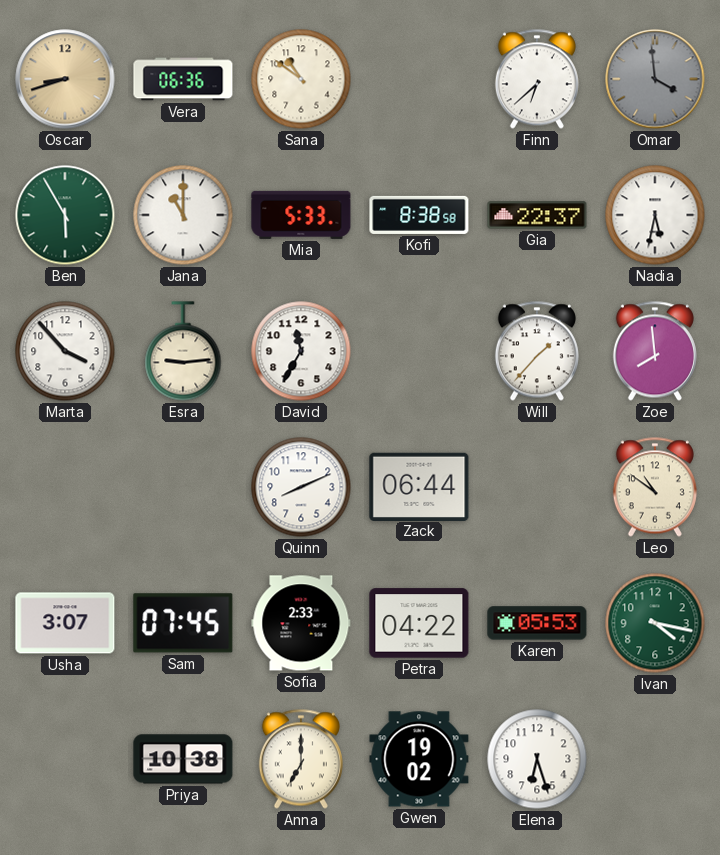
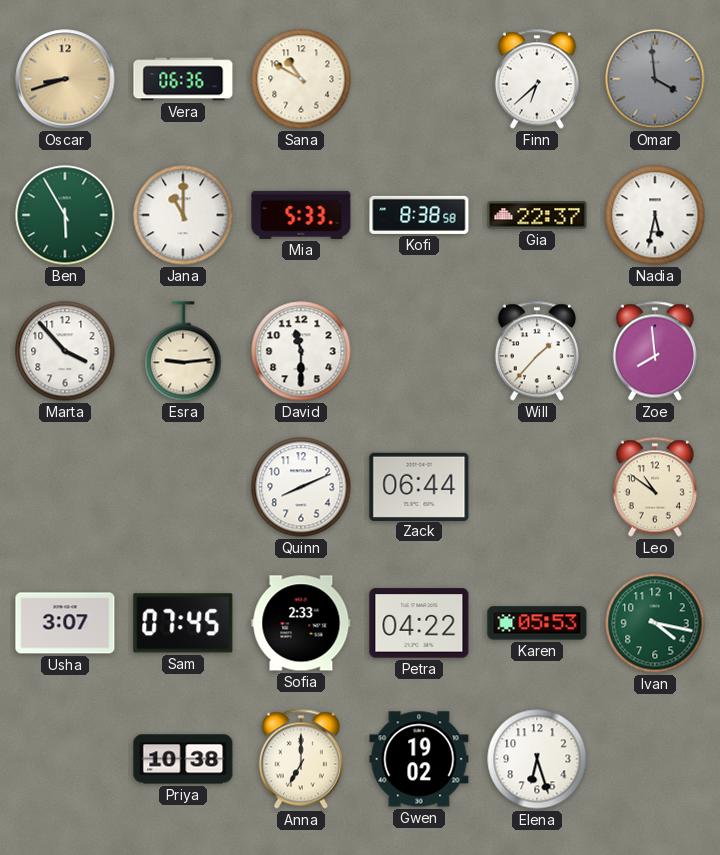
Sana: 10:51 -> 10:50 (301, 79)
David: 11:35 -> 11:30 (301, 351)
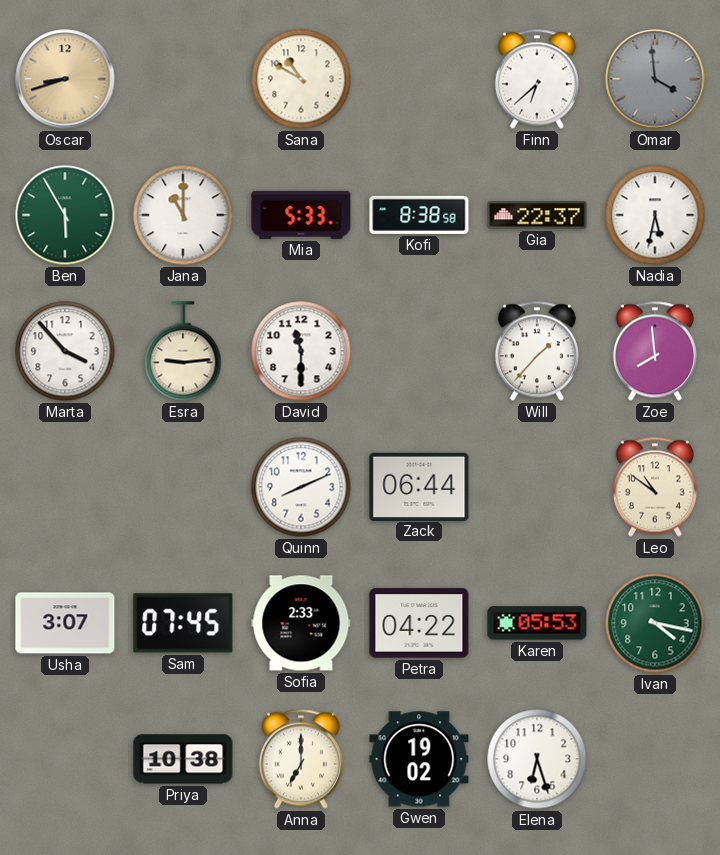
Vera: 06:36 -> none (183, 79)
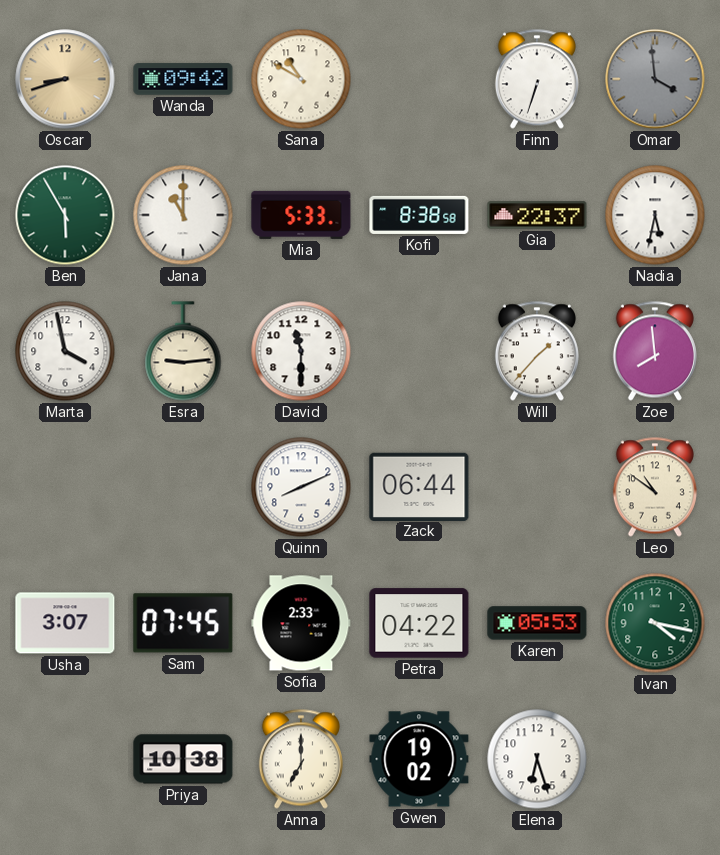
Wanda: none -> 09:42 (183, 79)
Finn: 6:38 -> 6:33 (537, 79)
Marta: 3:53 -> 3:58 (65, 351)
